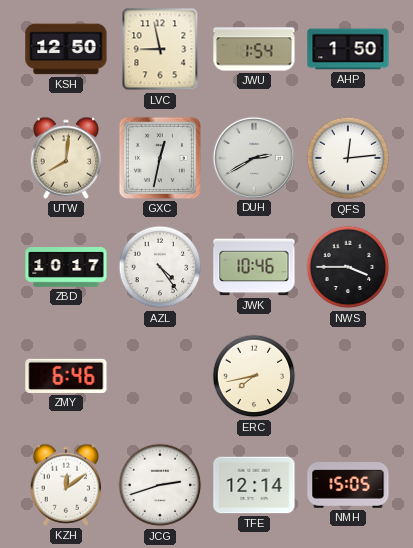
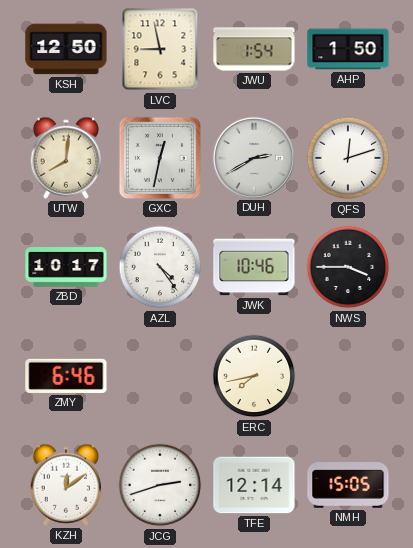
QFS: 12:14 -> 12:12 (348, 158)
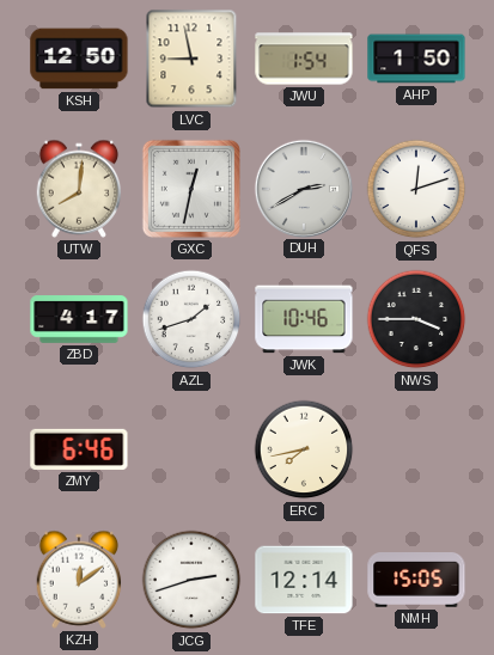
ZBD: 10:17 -> 4:17 (79, 319)
AZL: 4:24 -> 1:42 (191, 319)
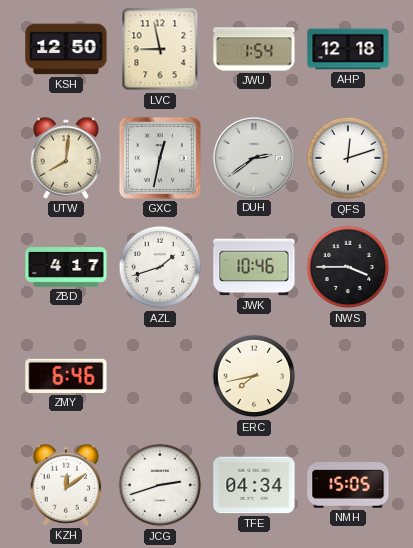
AHP: 1:50 -> 12:18 (348, 49)
DUH: 2:40 -> 2:39 (253, 157)
TFE: 12:14 -> 04:34 (254, 485)
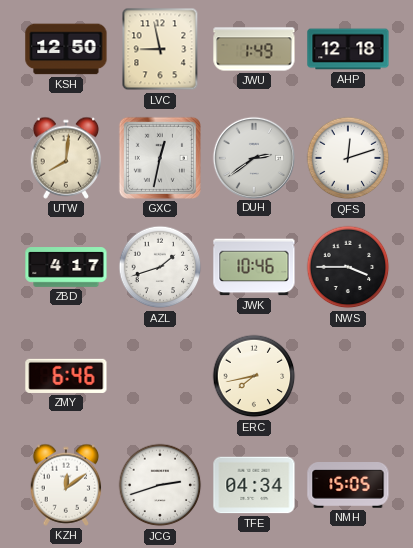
JWU: 1:54 -> 1:49 (254, 49)
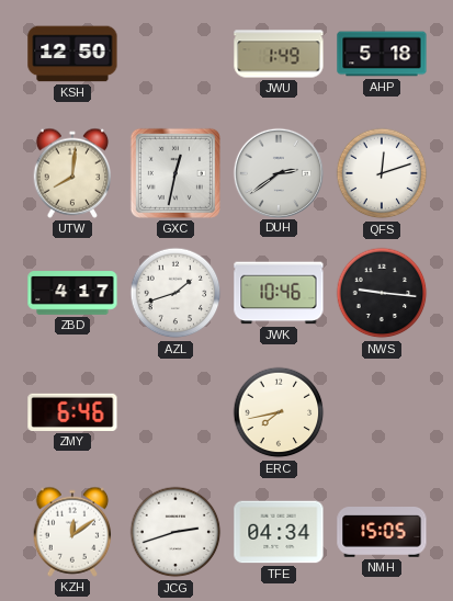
LVC: 8:58 -> none (160, 49)
AHP: 12:18 -> 5:18 (382, 54)
NWS: 3:45 -> 9:16 (382, 293)
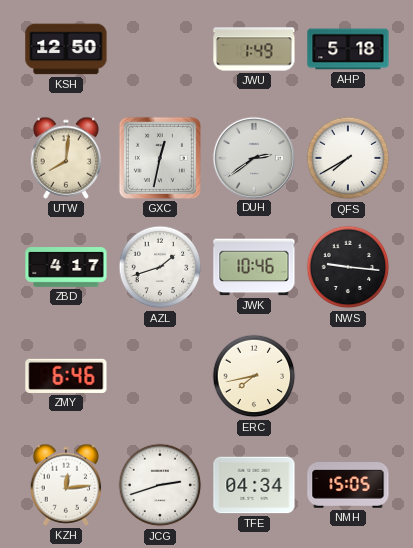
QFS: 12:12 -> 7:40 (348, 158)
KZH: 12:09 -> 12:14 (66, 485)
